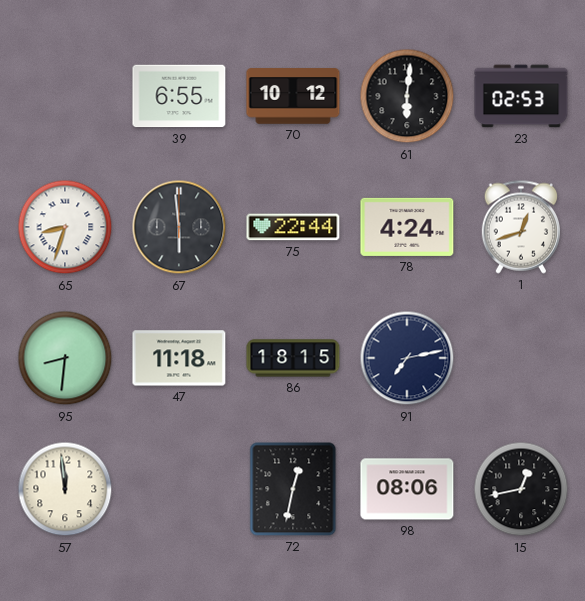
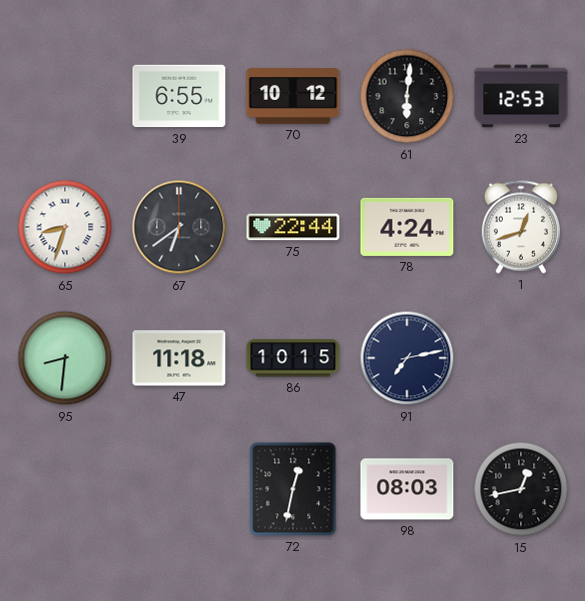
23: 02:53 -> 12:53 (521, 96)
67: 5:59 -> 6:39 (179, 227)
86: 18:15 -> 10:15 (293, 358)
57: 11:59 -> none (65, 489)
98: 08:06 -> 08:03 (407, 489)
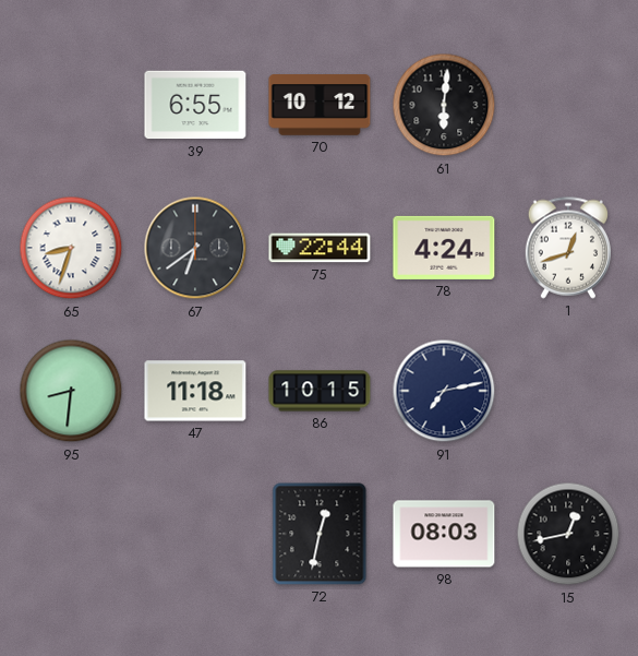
23: 12:53 -> none (521, 96)
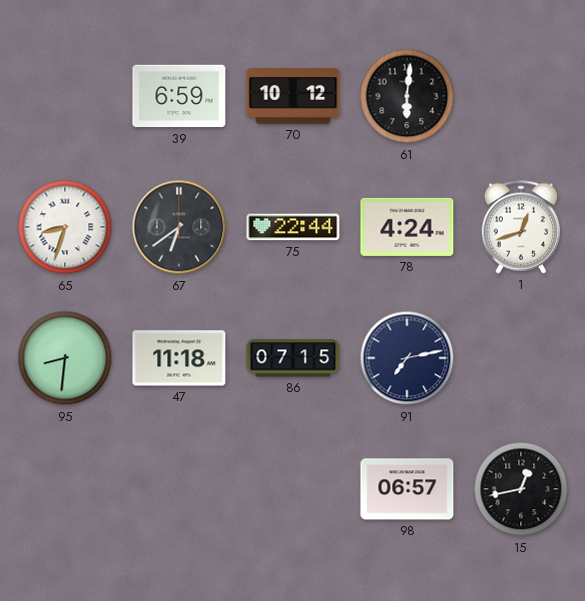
39: 6:55 -> 6:59 (179, 96)
86: 10:15 -> 07:15 (293, 358)
72: 12:32 -> none (320, 534)
98: 08:03 -> 06:57 (407, 489)
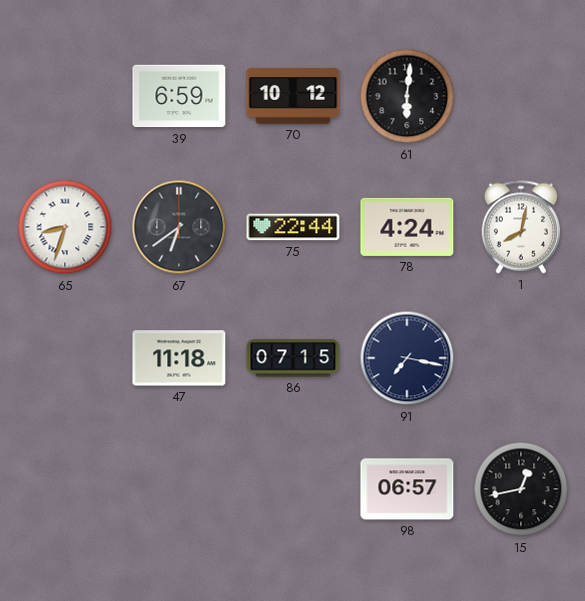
1: 12:42 -> 8:02 (520, 227)
95: 8:31 -> none (65, 358)
91: 7:13 -> 7:17 (407, 358)
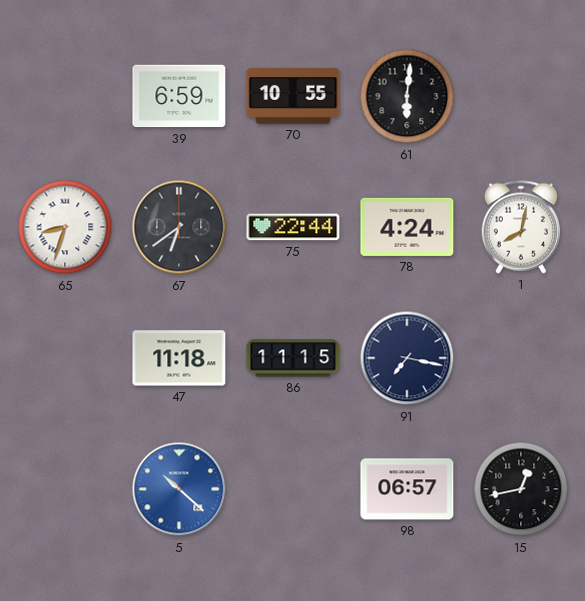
70: 10:12 -> 10:55 (293, 96)
86: 07:15 -> 11:15 (293, 358)
5: none -> 10:22 (179, 489)
